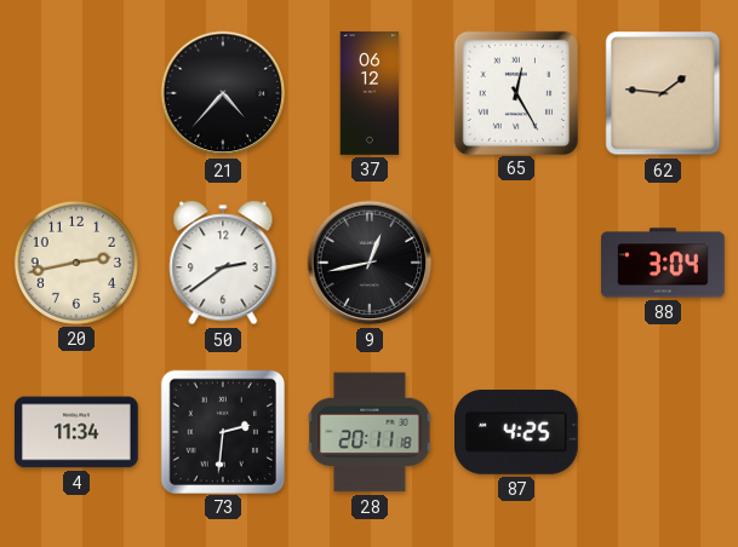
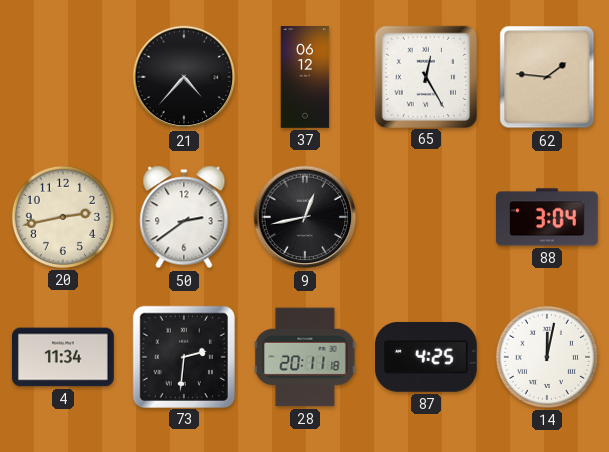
14: none -> 12:02 (547, 357)
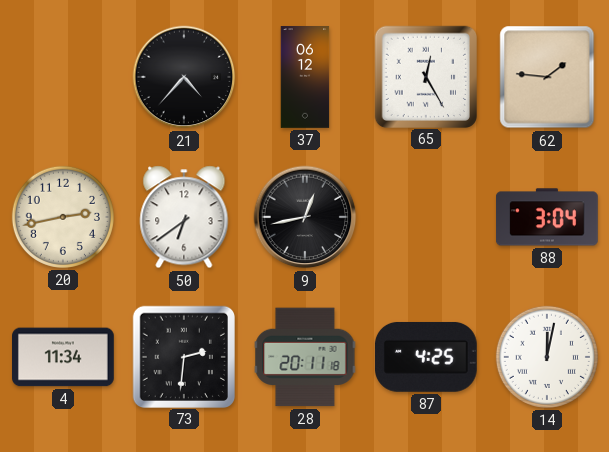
50: 2:39 -> 6:39 (184, 217)
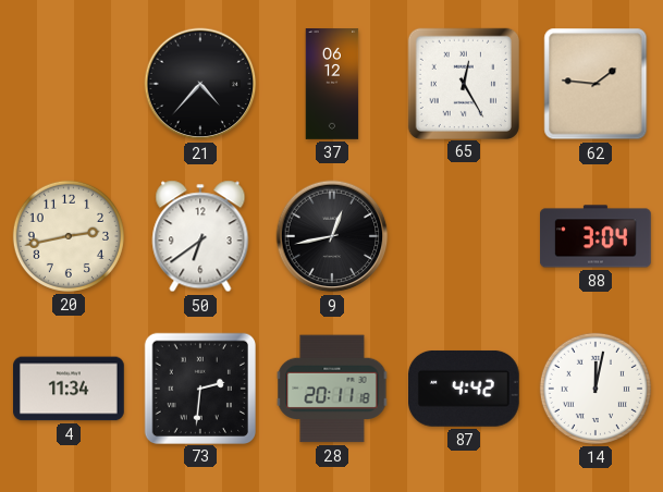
87: 4:25 -> 4:42 (464, 389)
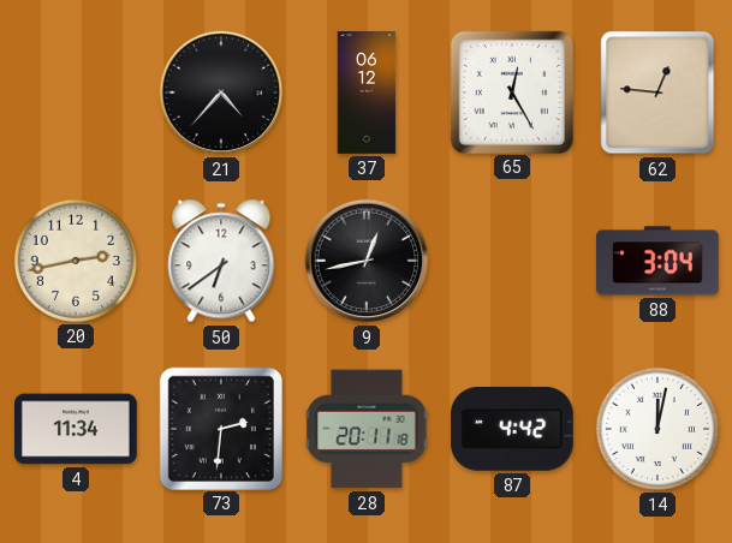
62: 1:46 -> 12:46 (657, 93)
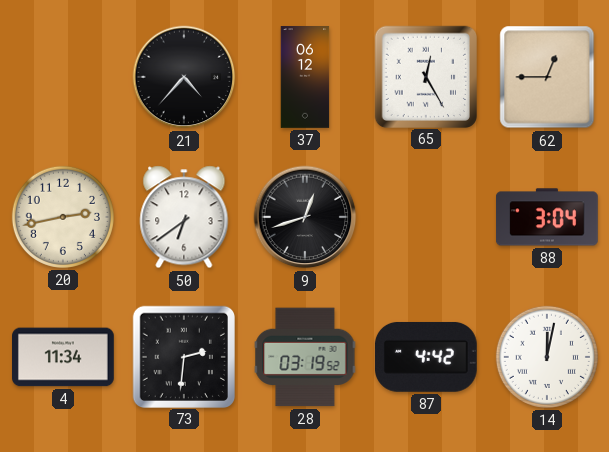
62: 12:46 -> 12:45 (547, 77)
9: 12:43 -> 12:42 (305, 217)
28: 20:11 -> 03:19 (305, 357)
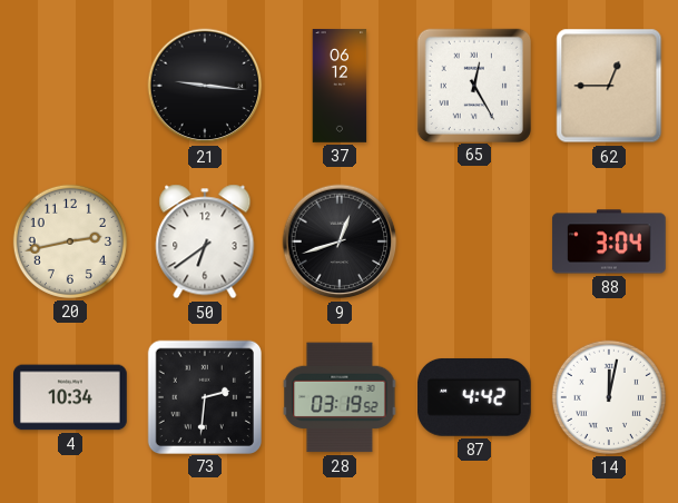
21: 4:37 -> 9:16 (205, 86)
4: 11:34 -> 10:34 (71, 397)
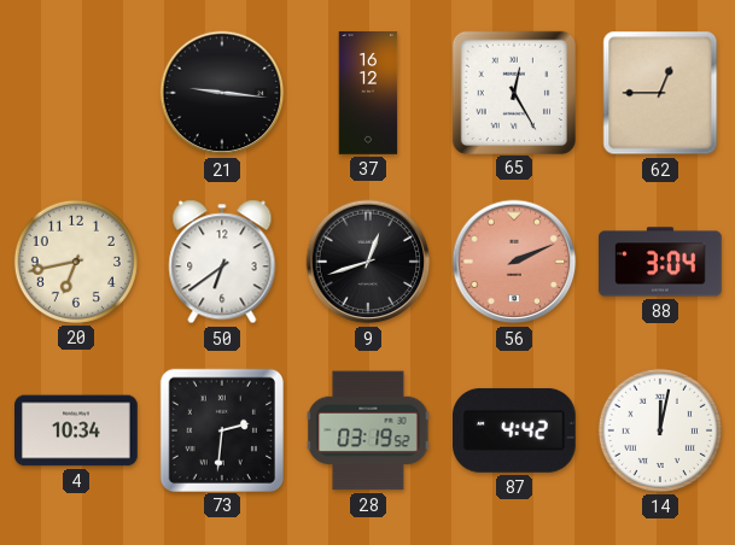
37: 06:12 -> 16:12 (368, 93)
20: 2:43 -> 6:43 (76, 262)
56: none -> 2:11 (514, 262)
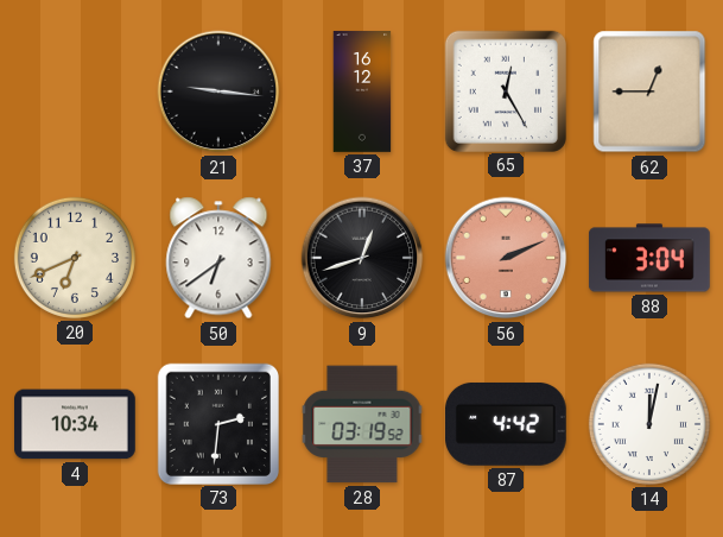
20: 6:43 -> 6:41 (75, 258)
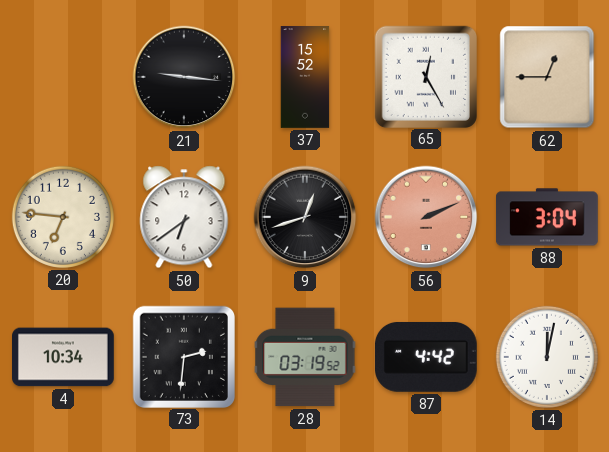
37: 16:12 -> 15:52 (305, 77)
20: 6:41 -> 6:46 (63, 217)
